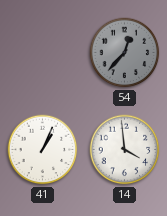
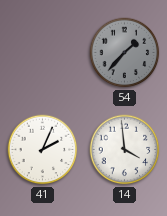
54: 12:37 -> 1:37 (125, 53)
41: 1:04 -> 2:04 (43, 150)
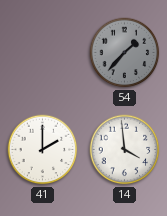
41: 2:04 -> 2:00 (43, 150)
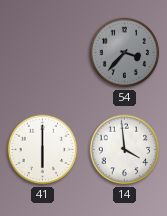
54: 1:37 -> 3:37 (125, 53)
41: 2:00 -> 6:00 (43, 150)
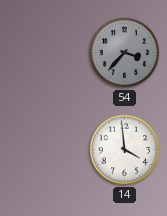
41: 6:00 -> none (43, 150)
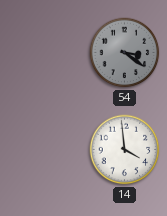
54: 3:37 -> 3:21 (125, 53)
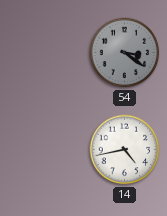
14: 3:59 -> 4:43 (125, 150)
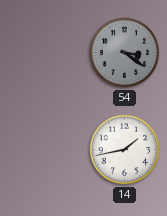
14: 4:43 -> 1:43 (125, 150)
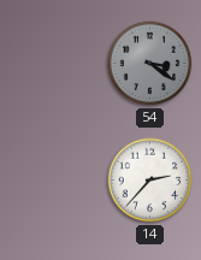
14: 1:43 -> 2:37 (150, 181)
